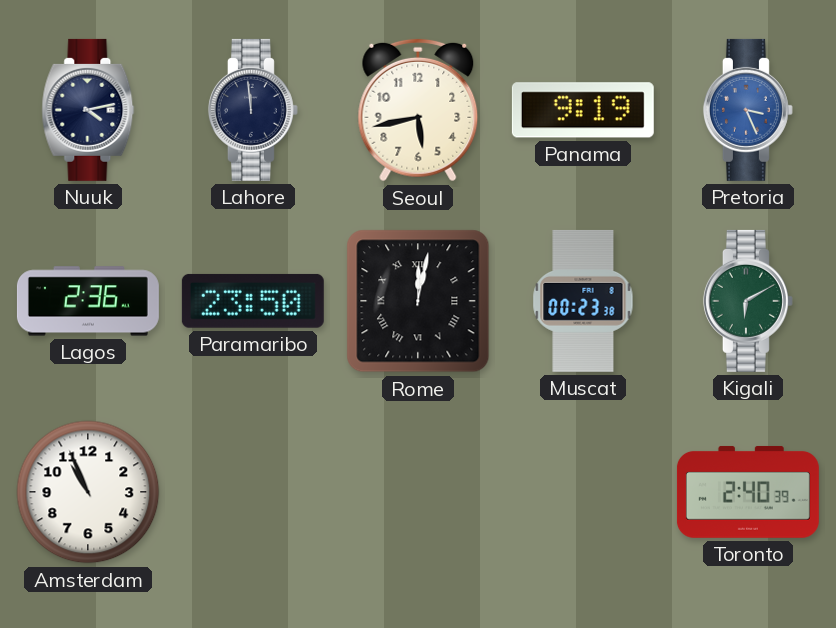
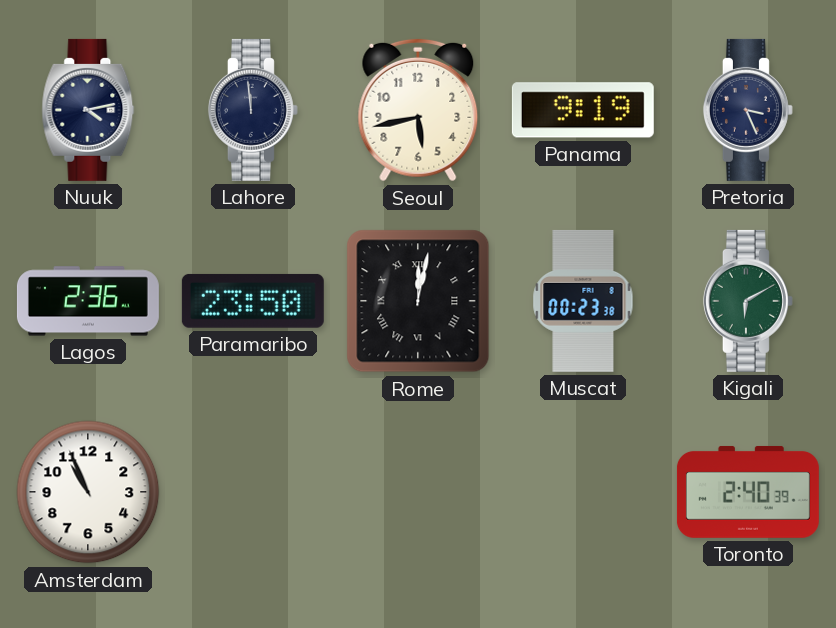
Pretoria dial: blue -> navy (748, 110)
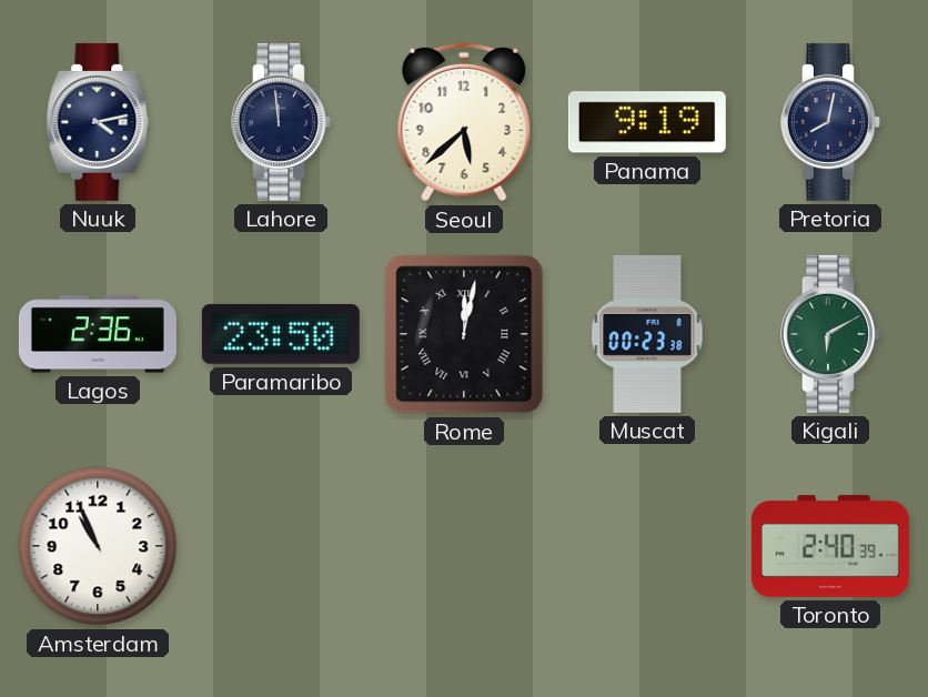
Seoul: 5:43 -> 5:38 (464, 122)
Pretoria: 3:26 -> 8:02 (830, 122)
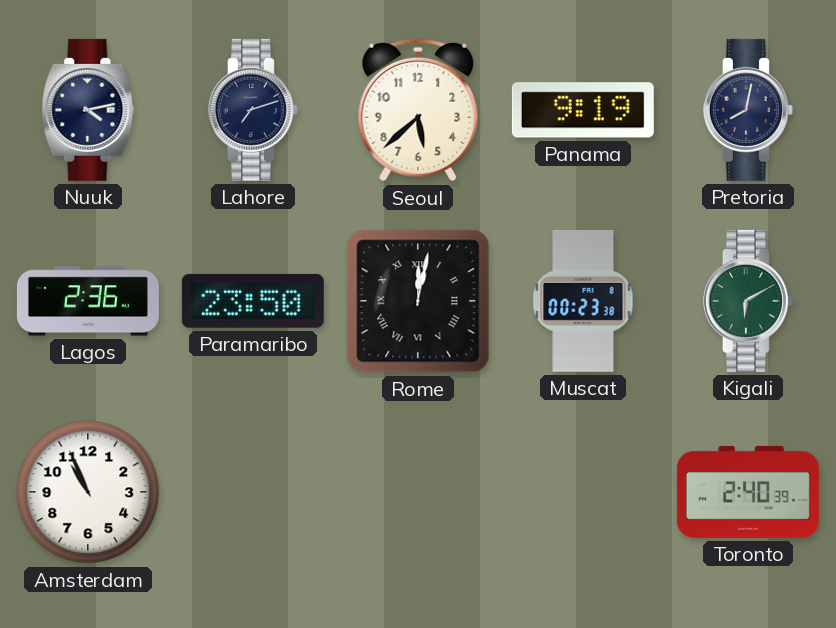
Lahore: 11:59 -> 7:12 (253, 110)
